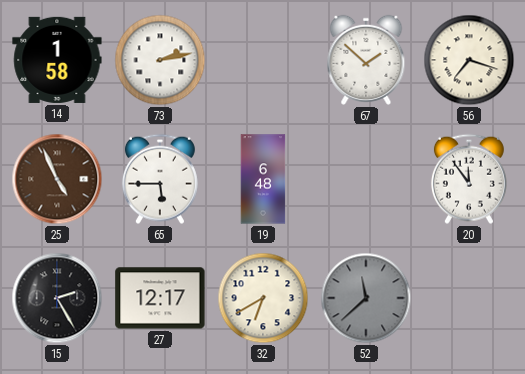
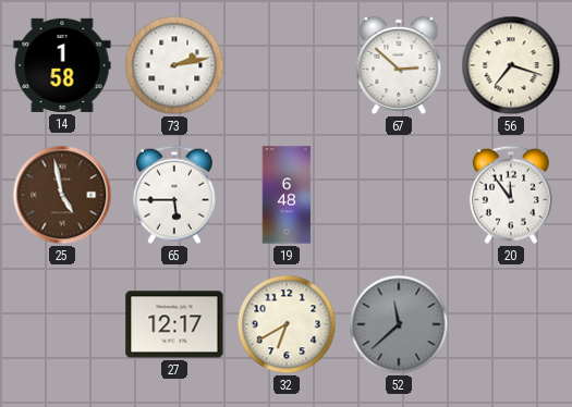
67: 1:52 -> 2:52 (399, 65)
25: 4:56 -> 4:58 (62, 195)
15: 2:25 -> none (57, 298)
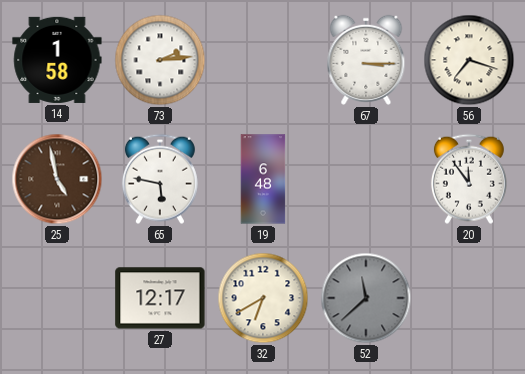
73: 2:13 -> 2:14 (160, 60)
67: 2:52 -> 3:15 (366, 60)
65: 5:45 -> 5:47 (160, 179)
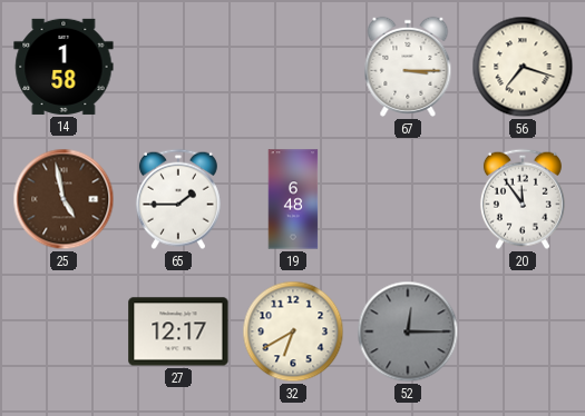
73: 2:14 -> none (160, 60)
65: 5:47 -> 1:45 (178, 199)
52: 11:38 -> 12:15 (408, 331)
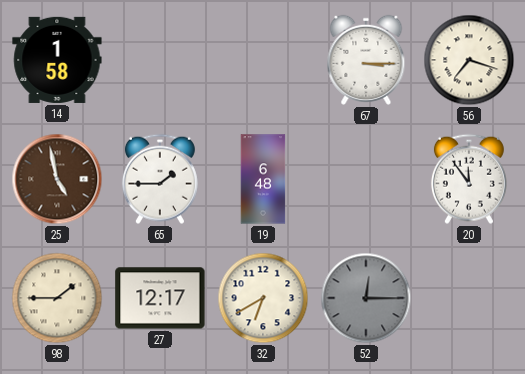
98: none -> 1:45 (57, 298)
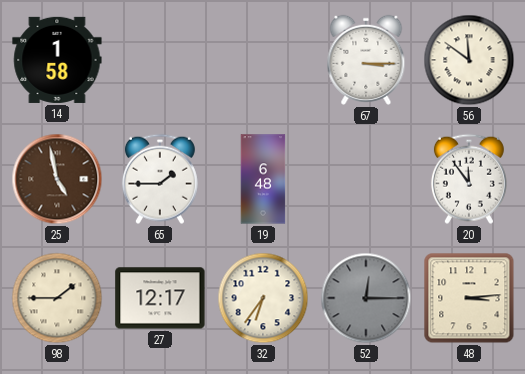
56: 7:18 -> 11:51 (469, 60)
32: 6:40 -> 6:36 (263, 298)
48: none -> 3:14 (469, 298)
